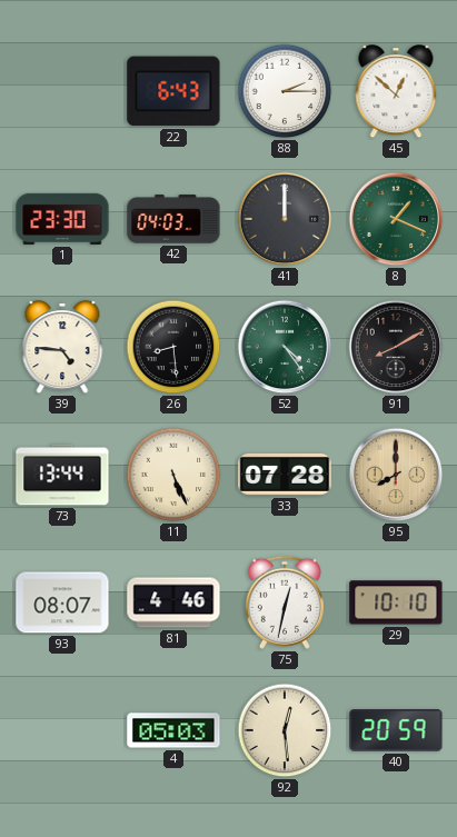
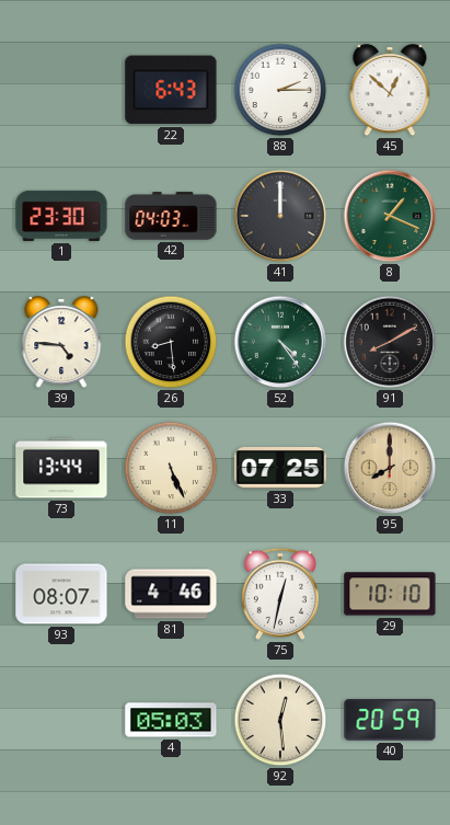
33: 07:28 -> 07:25 (280, 468)
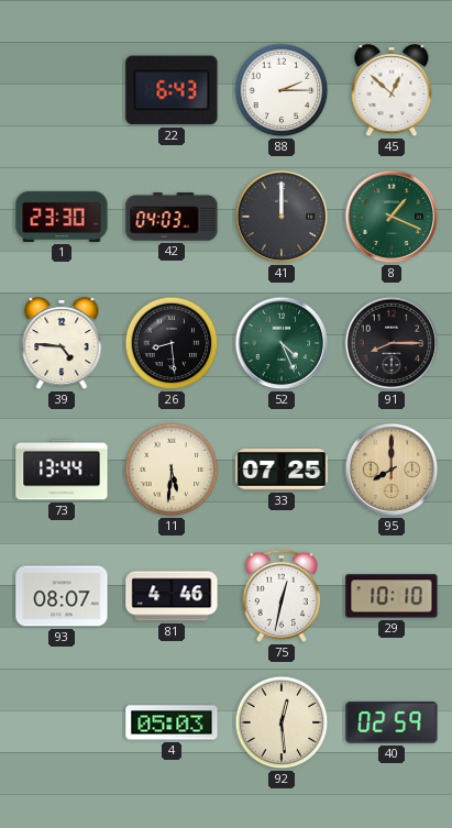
52: 4:24 -> 4:26 (282, 343)
91: 8:10 -> 8:15 (392, 343)
11: 5:26 -> 5:31 (172, 470)
40: 20:59 -> 02:59 (392, 724)
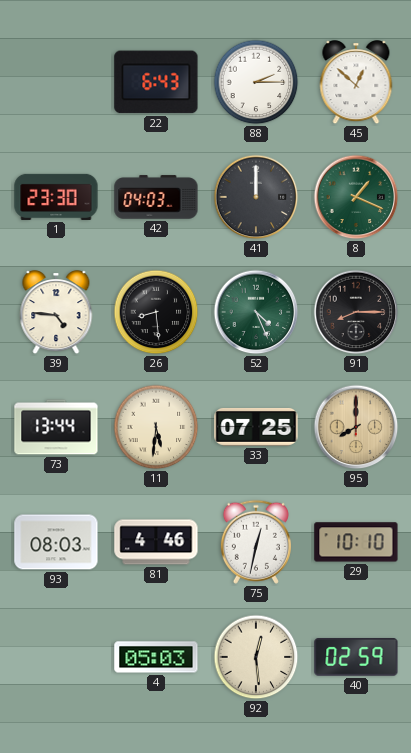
93: 08:07 -> 08:03 (56, 542)
